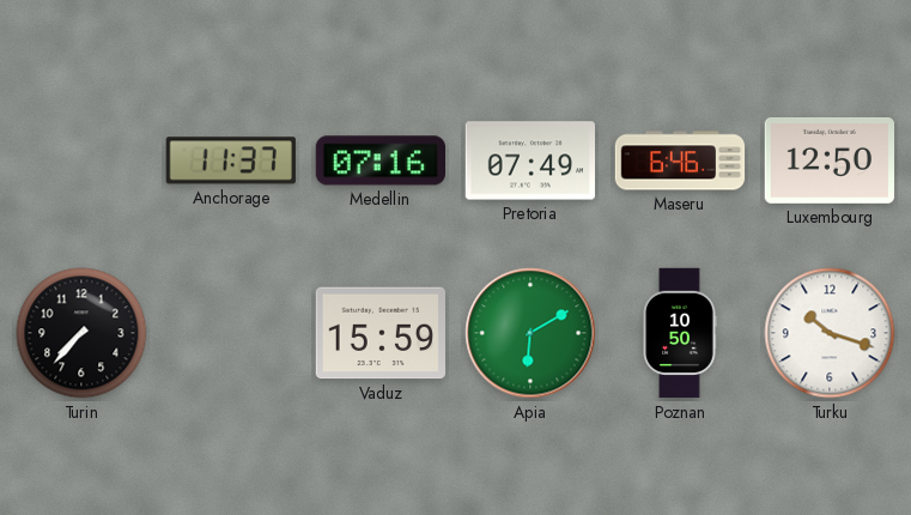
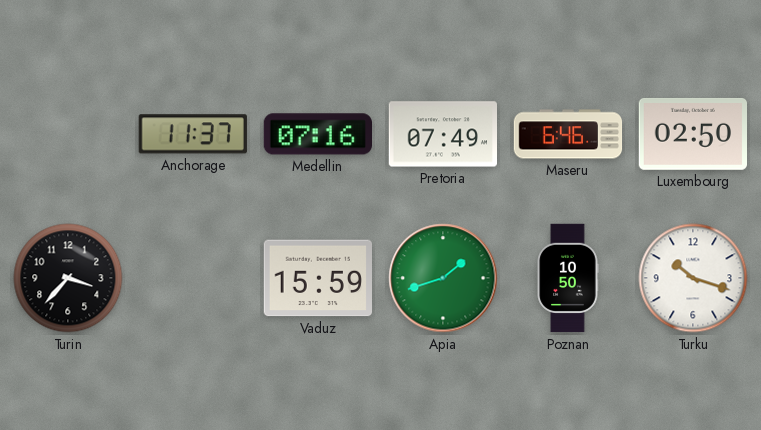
Luxembourg: 12:50 -> 02:50 (692, 134)
Turin: 7:37 -> 3:37 (68, 278)
Apia: 6:10 -> 1:42 (443, 278)
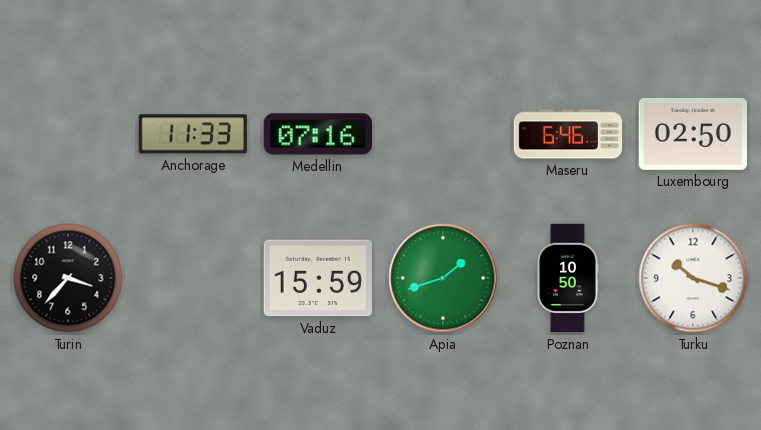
Anchorage: 11:37 -> 11:33 (193, 134)
Pretoria: 07:49 -> none (442, 134)
